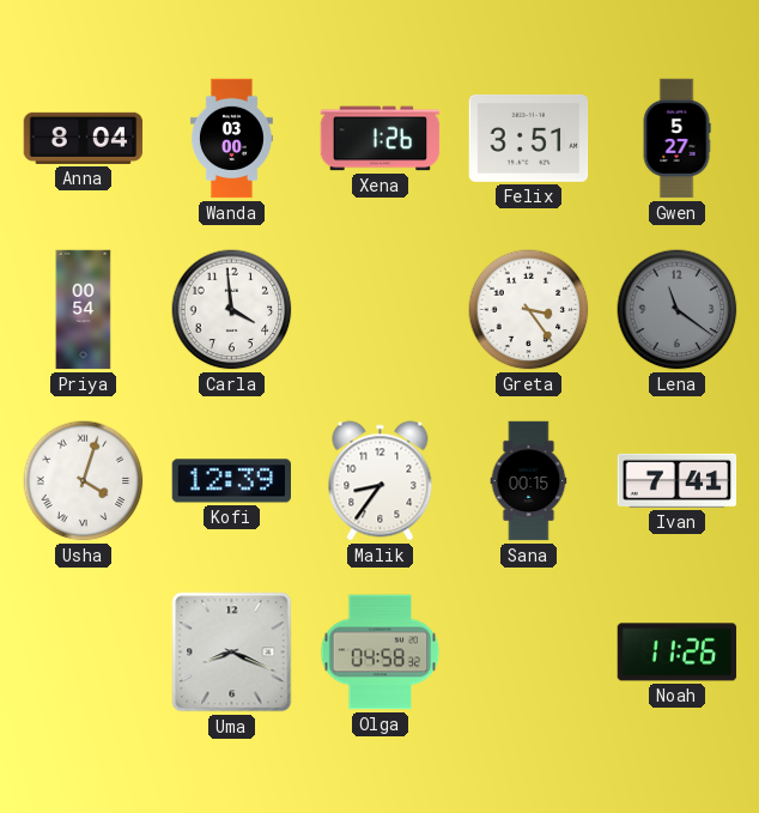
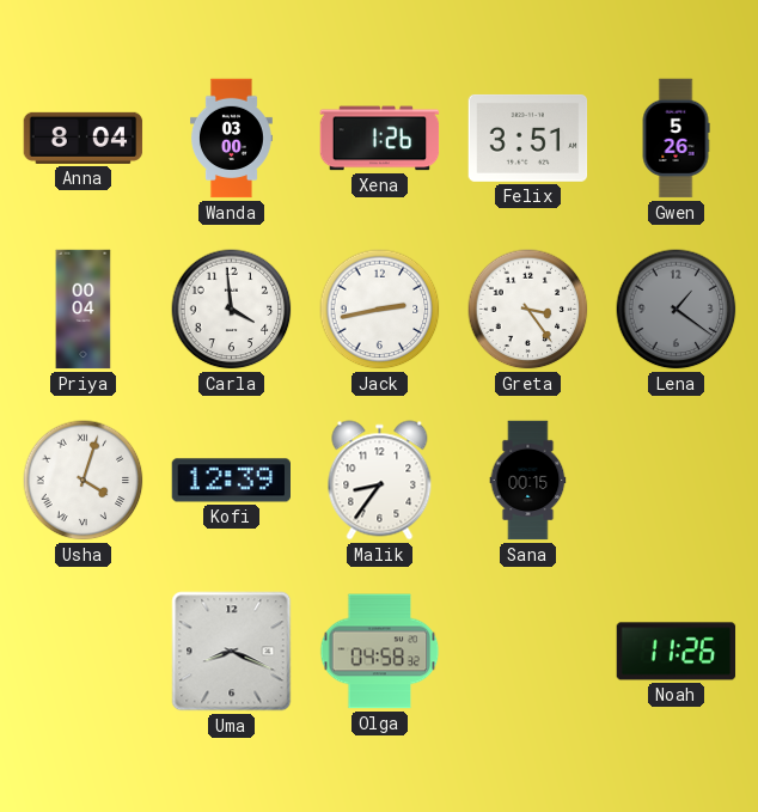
Gwen: 5:27 -> 5:26 (676, 139)
Priya: 00:54 -> 00:04 (84, 310)
Jack: none -> 2:43 (380, 310)
Lena: 11:21 -> 1:21 (677, 310)
Ivan: 7:41 -> none (678, 480)
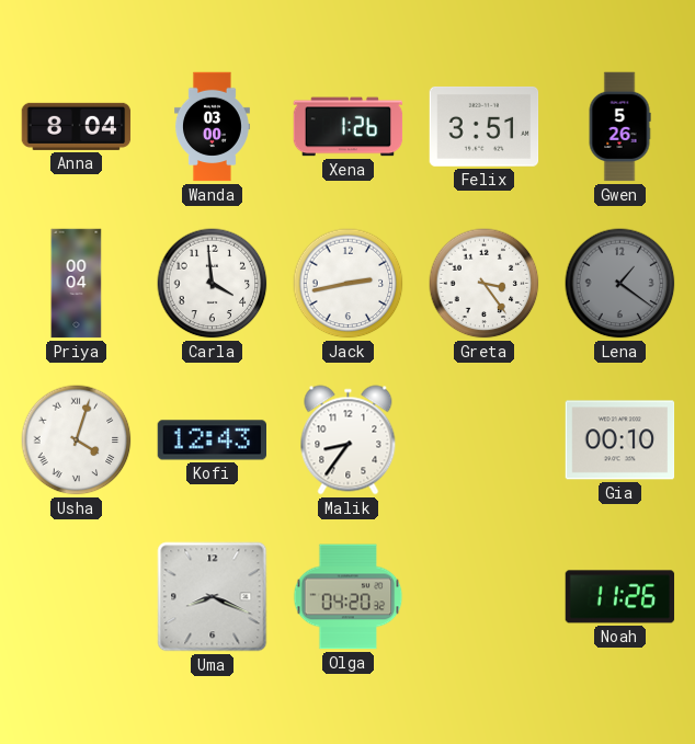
Kofi: 12:39 -> 12:43 (213, 440)
Sana: 00:15 -> none (528, 481)
Gia: none -> 00:10 (620, 440)
Olga: 04:58 -> 04:20 (349, 597)
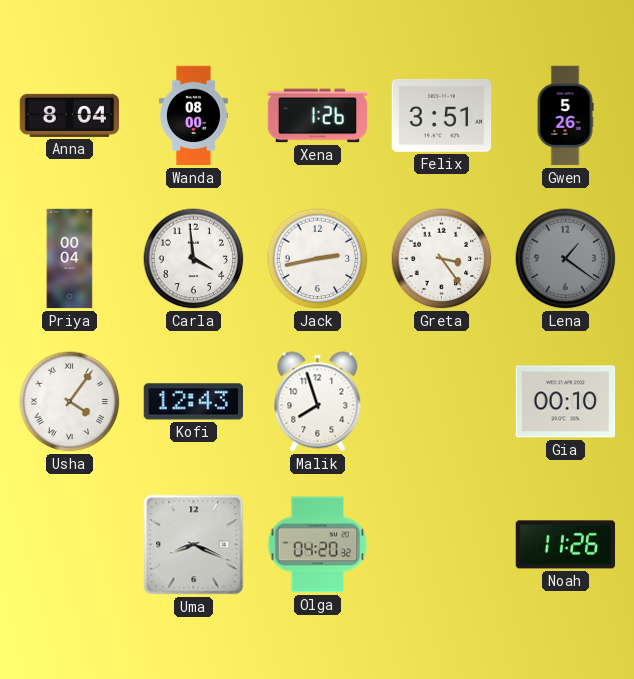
Wanda: 03:00 -> 08:00 (193, 116)
Usha: 4:03 -> 4:06 (70, 402)
Malik: 8:36 -> 7:57 (318, 402)
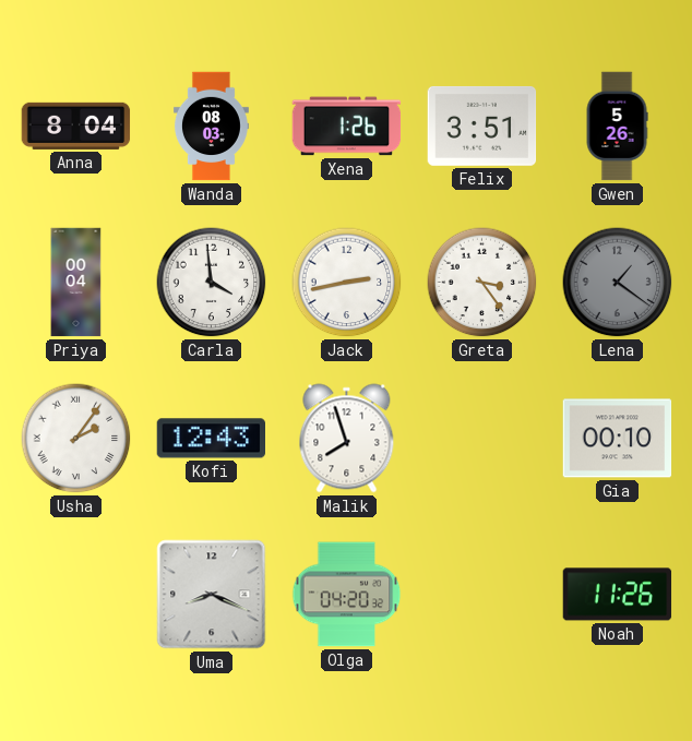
Wanda: 08:00 -> 08:03 (211, 127)
Usha: 4:06 -> 2:06 (76, 439)
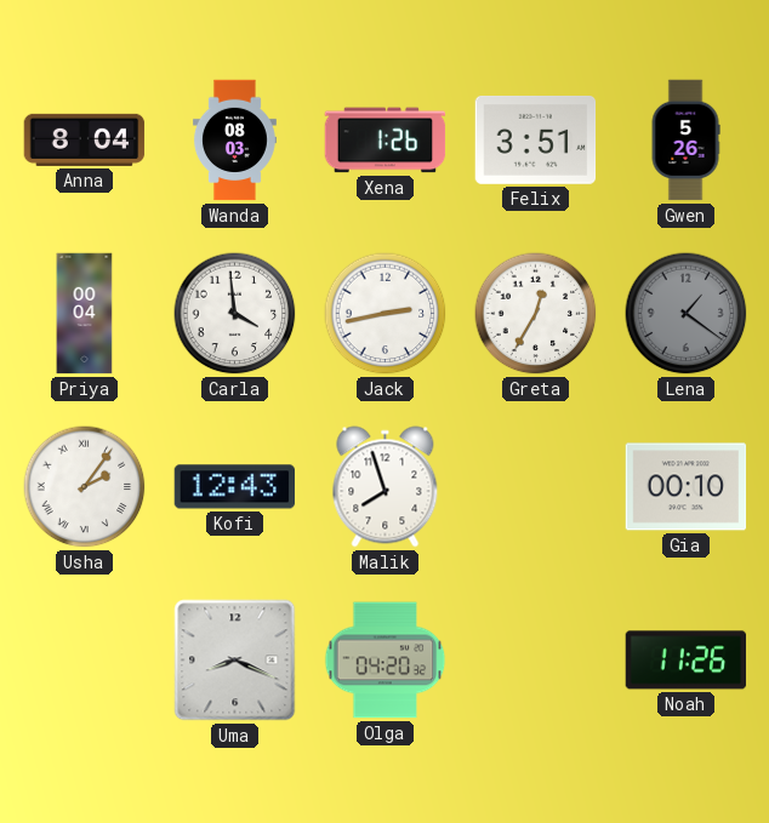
Greta: 3:24 -> 12:35 (536, 314)
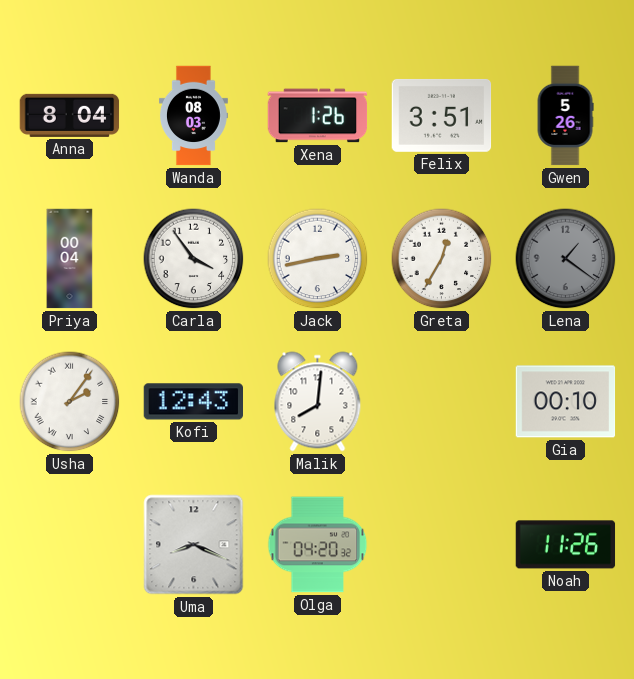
Carla: 3:59 -> 3:54 (194, 259)
Malik: 7:57 -> 8:01 (318, 402)
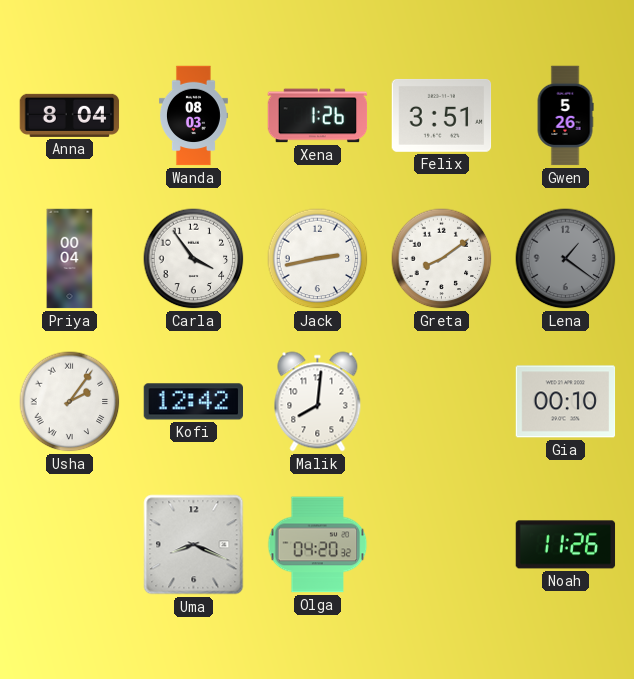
Greta: 12:35 -> 8:09 (442, 259)
Kofi: 12:43 -> 12:42 (194, 402)
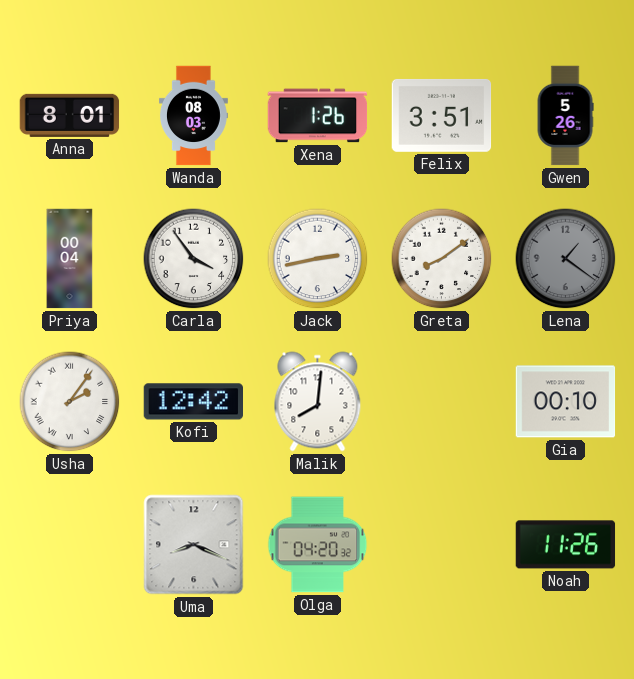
Anna: 8:04 -> 8:01 (70, 115)
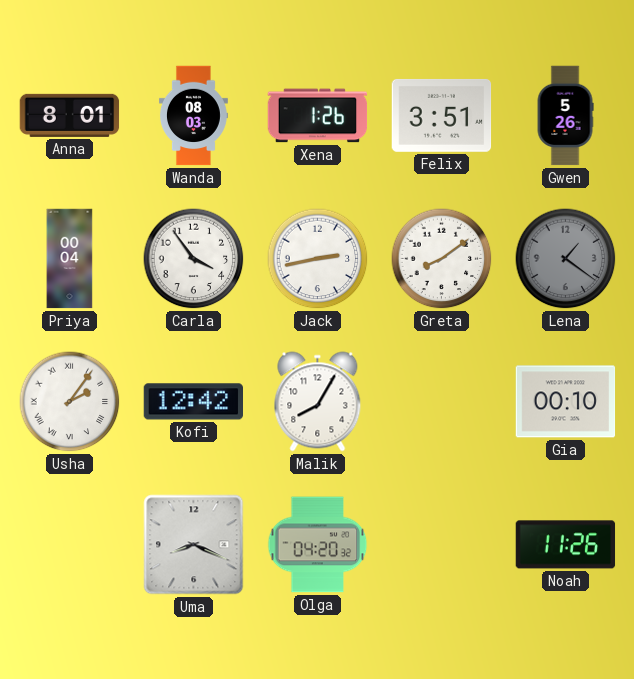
Malik: 8:01 -> 8:05 (318, 402)
